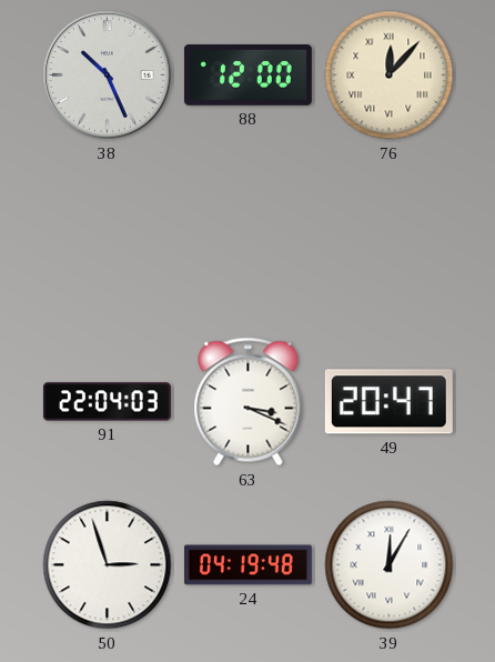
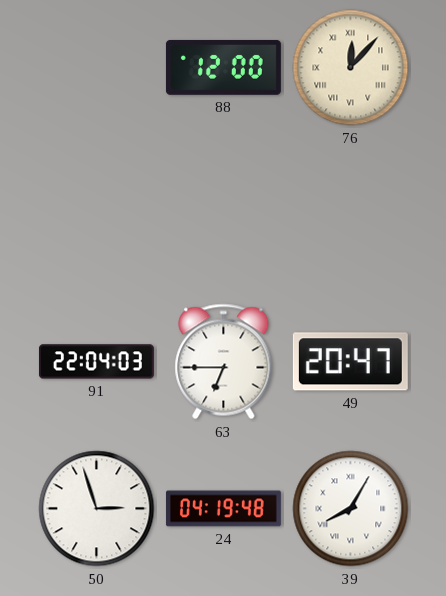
38: 10:26 -> none (108, 76)
63: 3:19 -> 6:45 (224, 362)
39: 12:05 -> 8:05 (351, 509)
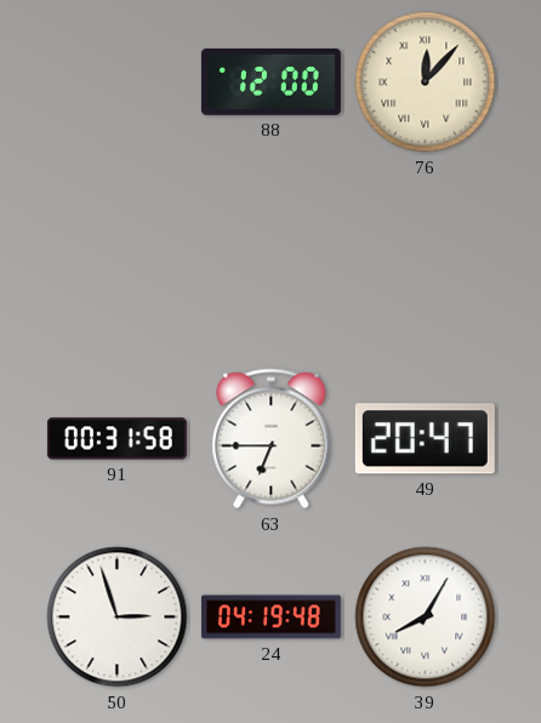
91: 22:04 -> 00:31 (116, 439)
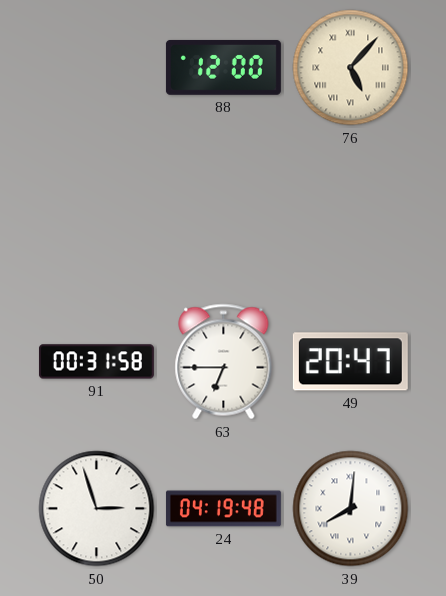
76: 12:07 -> 5:07 (351, 68)
39: 8:05 -> 8:01 (351, 509)
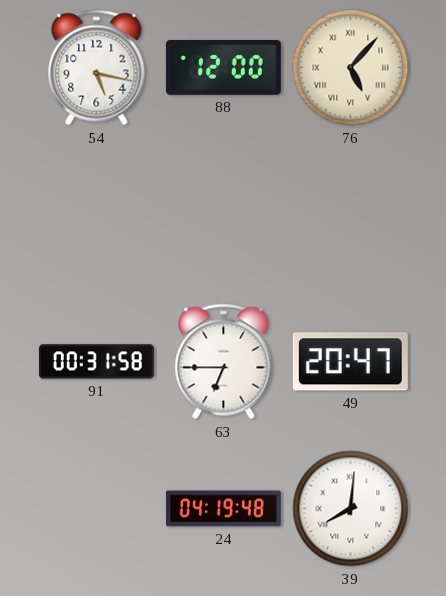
54: none -> 5:17 (97, 68)
50: 2:57 -> none (97, 509)
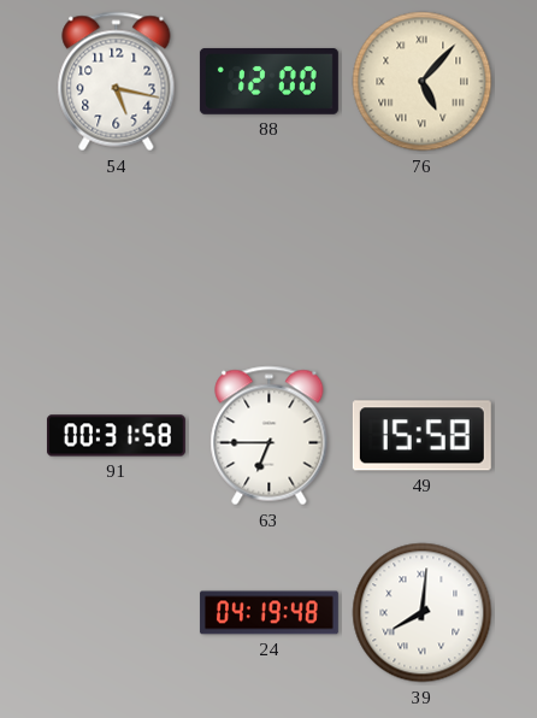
49: 20:47 -> 15:58 (421, 436)
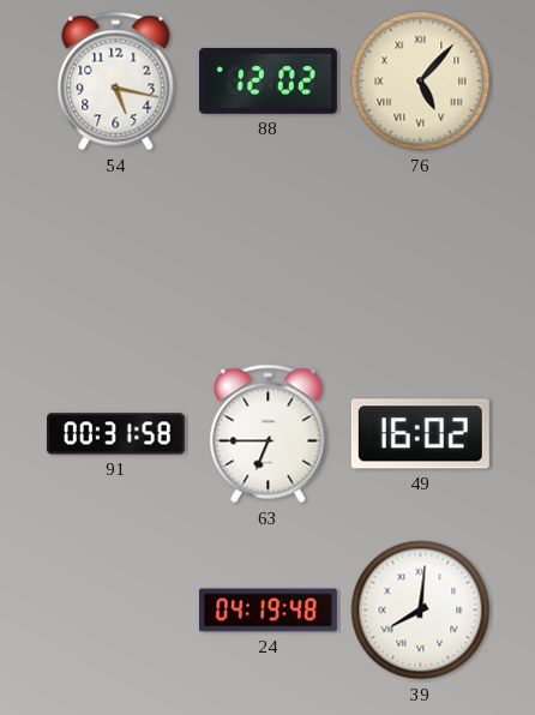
88: 12:00 -> 12:02 (267, 80)
49: 15:58 -> 16:02 (420, 434)
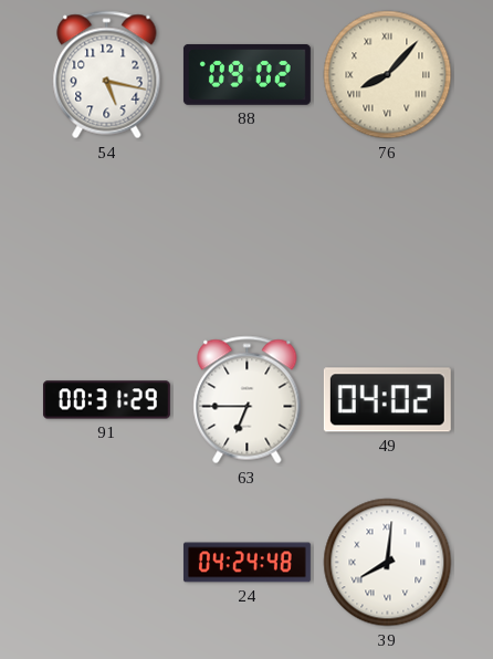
88: 12:02 -> 09:02 (246, 74)
76: 5:07 -> 8:07 (388, 75)
91: 00:31:58 -> 00:31:29 (106, 400)
49: 16:02 -> 04:02 (387, 400)
24: 04:19 -> 04:24 (246, 563)
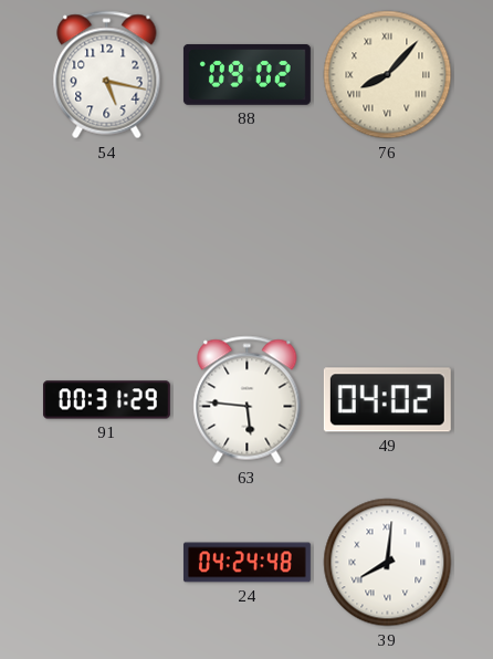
63: 6:45 -> 5:46 (248, 400)
